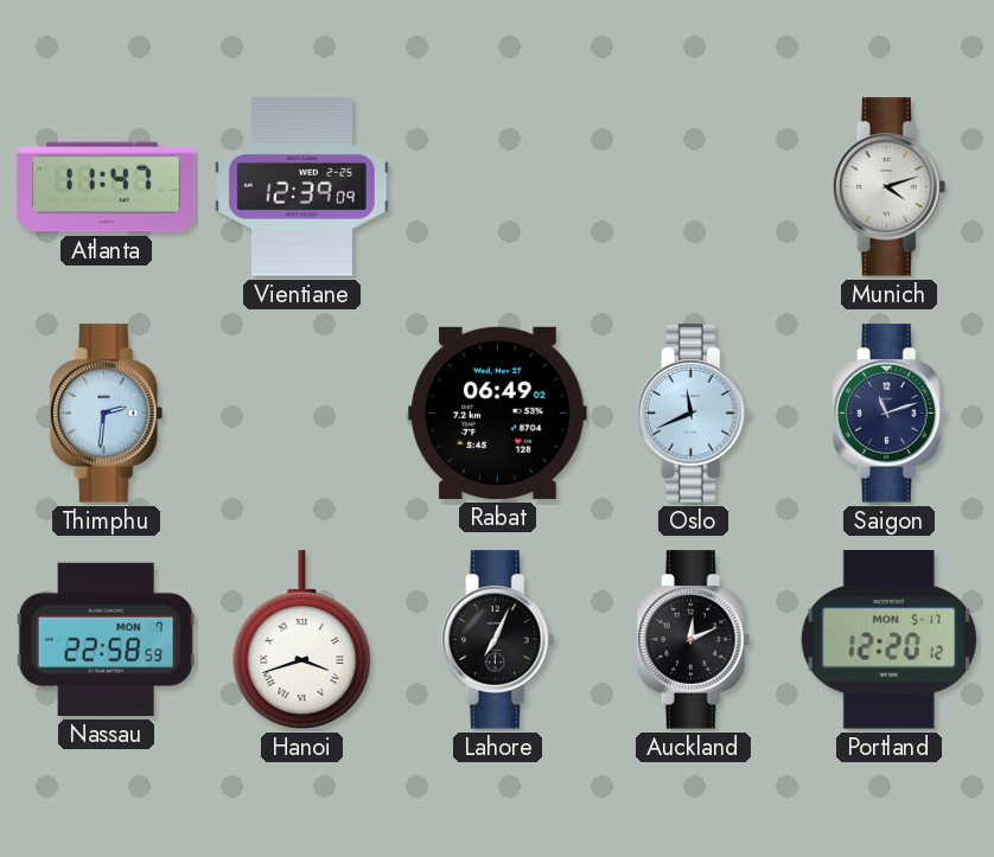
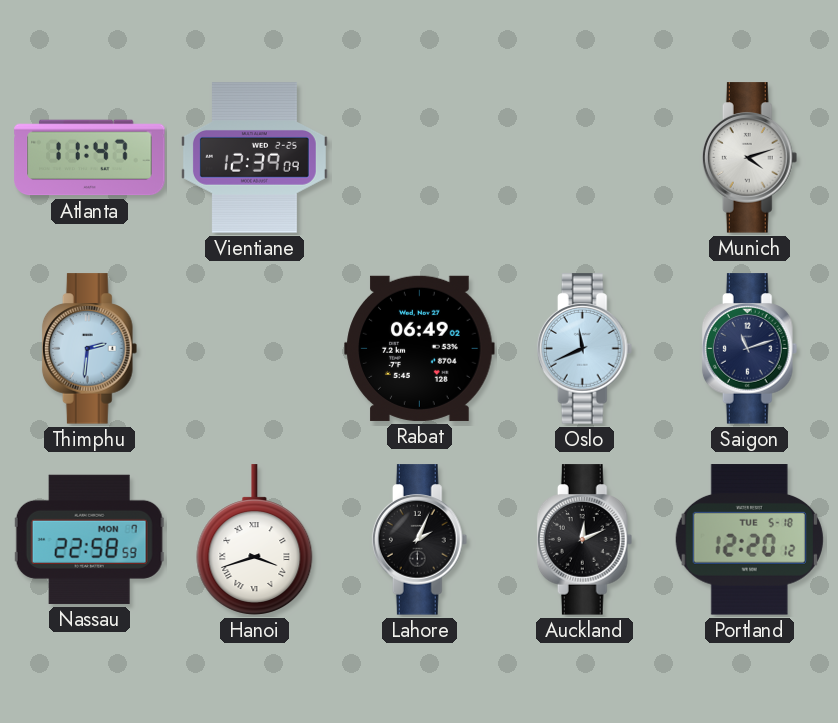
Lahore: 7:04 -> 2:04 (420, 540)
Portland date: MON 5-17 -> TUE 5-18 (749, 540)
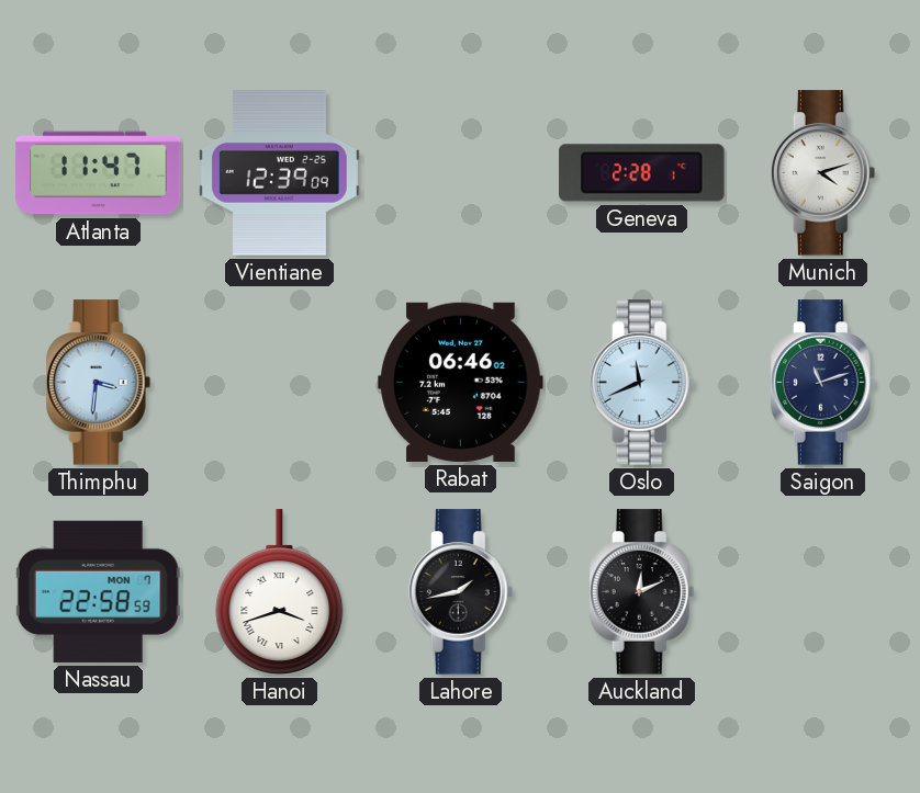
Geneva: none -> 2:28 (642, 173)
Thimphu: 2:31 -> 3:31 (99, 383)
Rabat: 06:49 -> 06:46 (461, 382)
Lahore: 2:04 -> 1:43 (461, 592)
Portland: 12:20 -> none (749, 540)
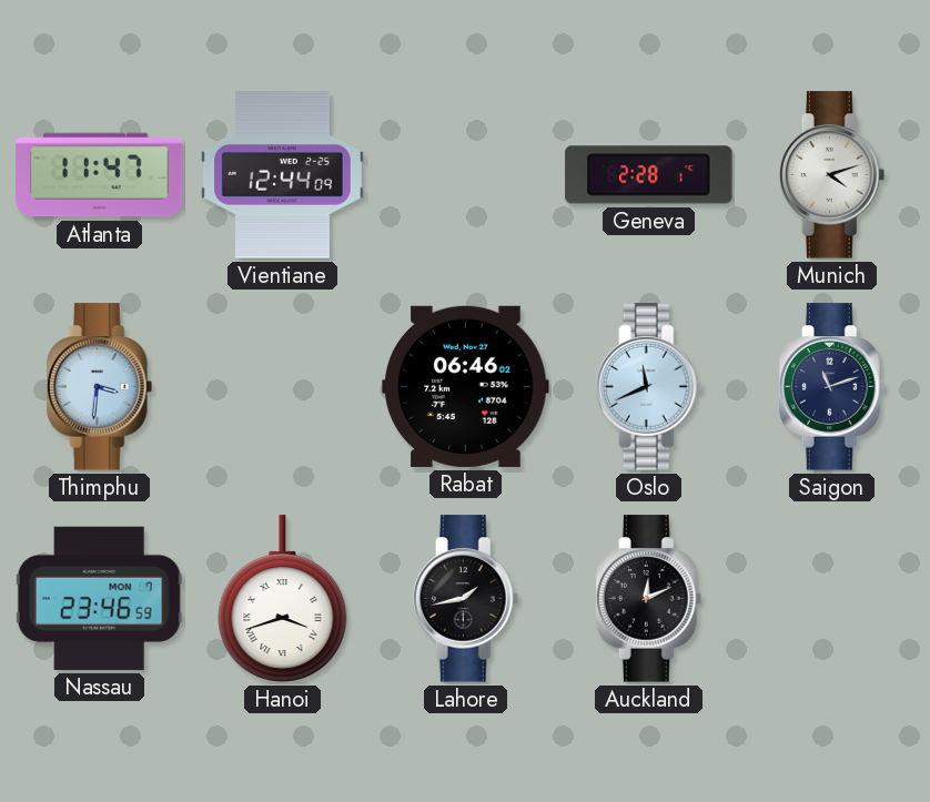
Vientiane: 12:39 -> 12:44 (282, 175)
Nassau: 22:58 -> 23:46 (99, 598)
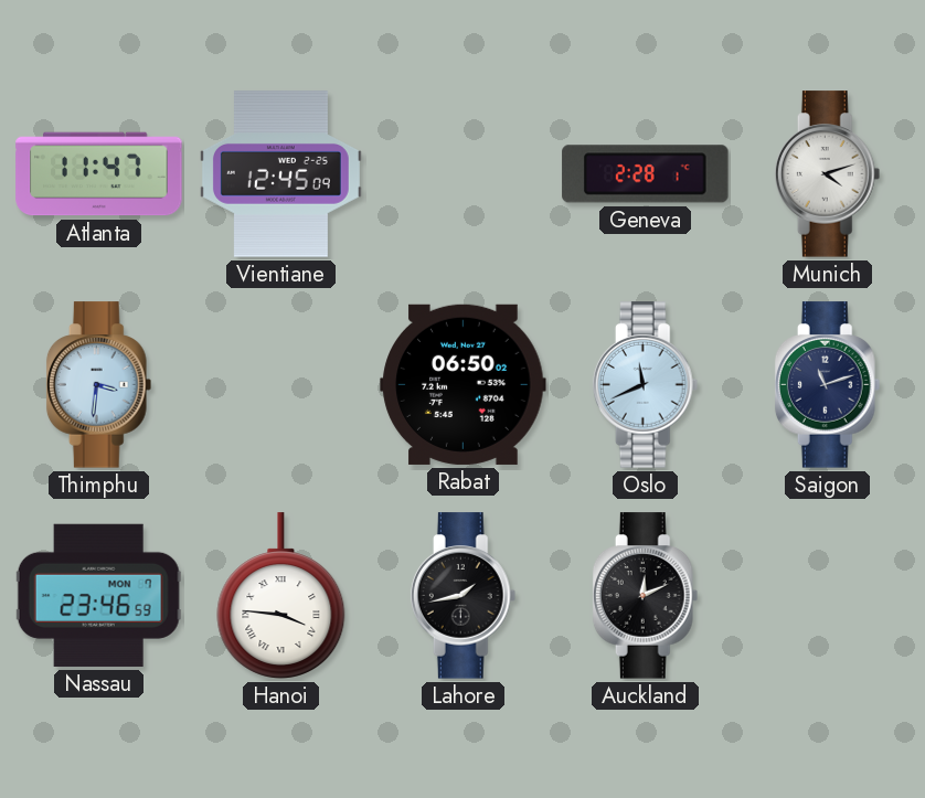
Vientiane: 12:44 -> 12:45 (280, 174)
Rabat: 06:46 -> 06:50 (464, 384)
Hanoi: 3:42 -> 3:46 (281, 596)
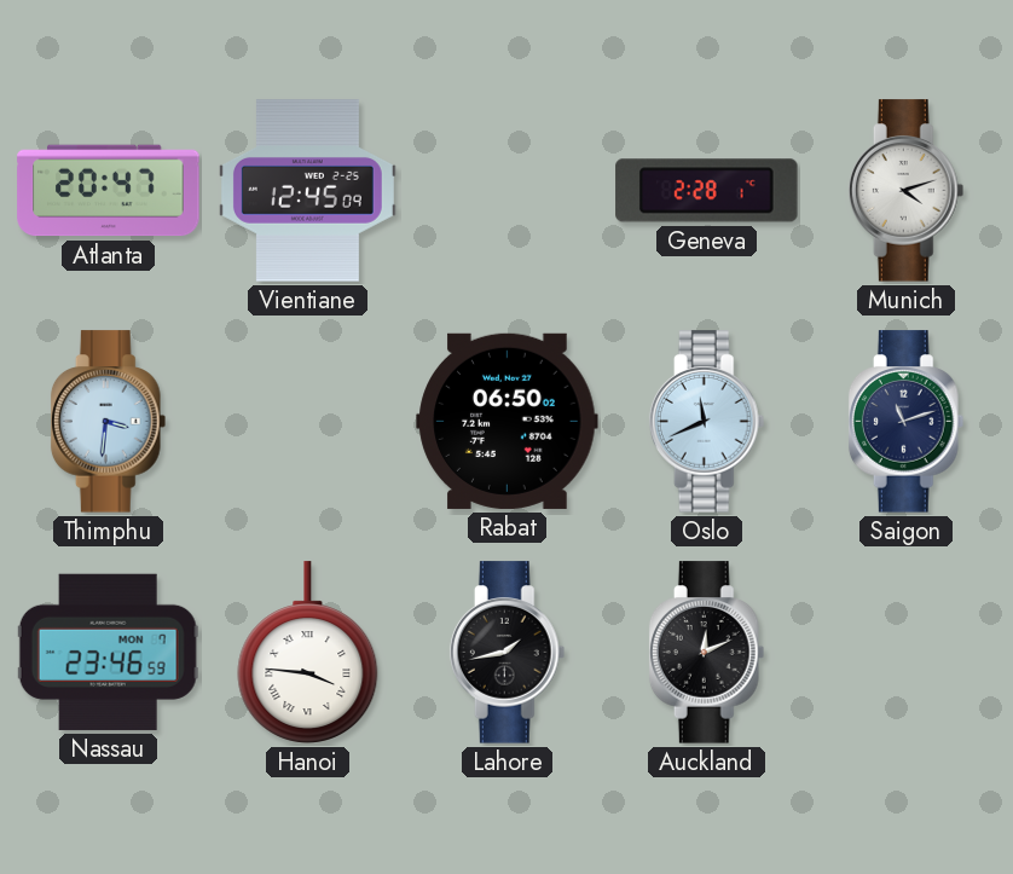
Atlanta: 11:47 -> 20:47 (109, 191)
